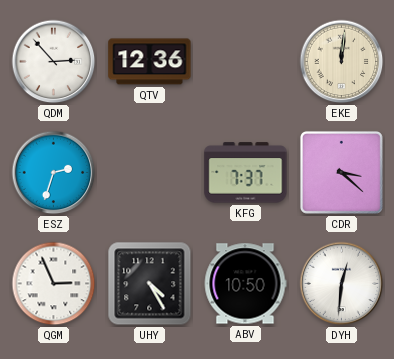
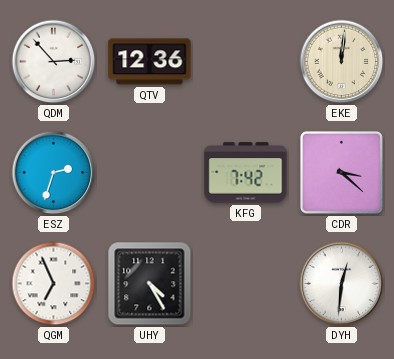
KFG: 7:37 -> 7:42 (246, 173)
QGM: 2:56 -> 6:56 (54, 284)
ABV: 10:50 -> none (245, 284)
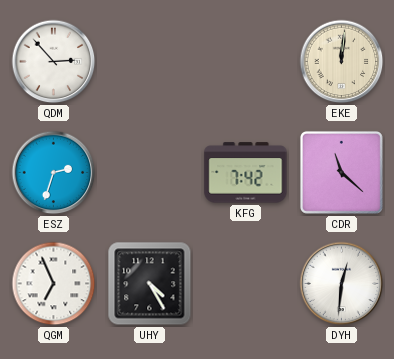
QTV: 12:36 -> none (150, 62)
CDR: 3:22 -> 11:22 (341, 172)
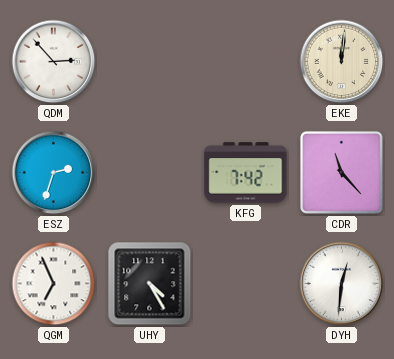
CDR: 11:22 -> 11:23 (341, 172)
